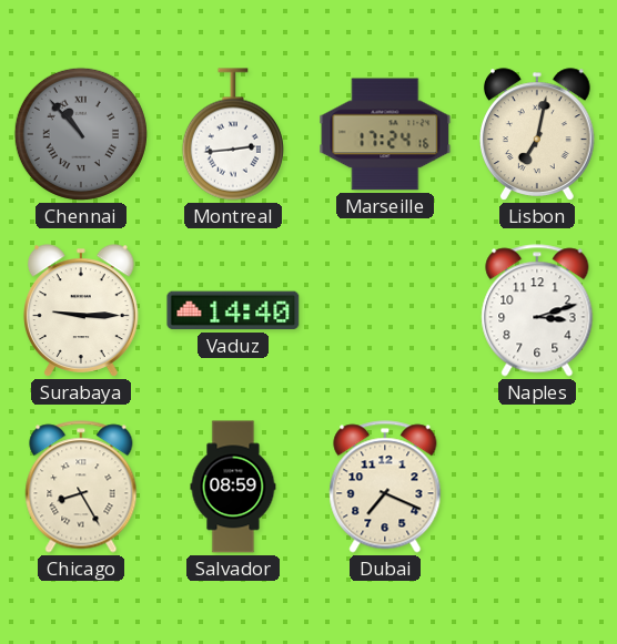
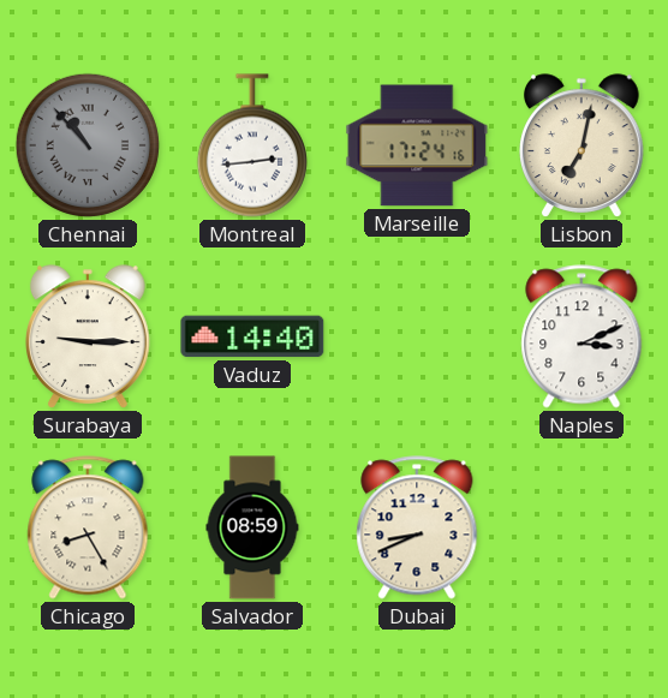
Naples: 3:12 -> 3:11 (581, 336)
Dubai: 7:19 -> 8:41 (417, 527)
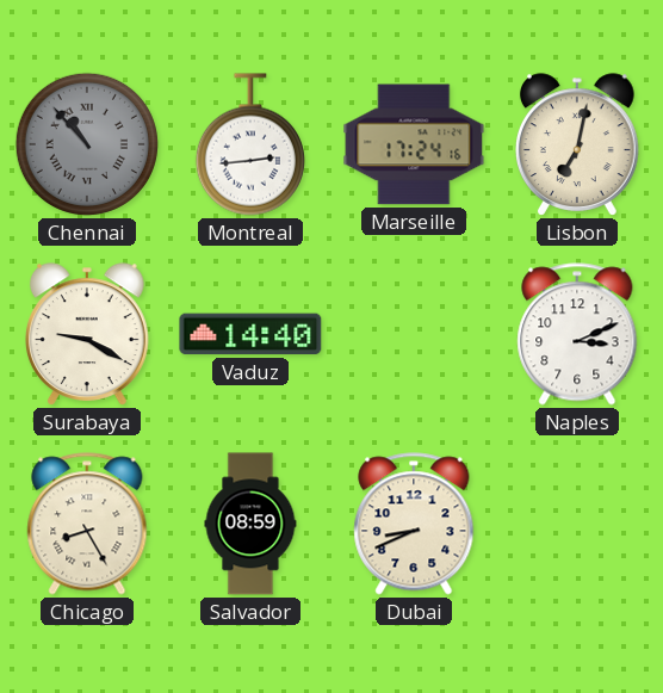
Surabaya: 9:15 -> 9:20 (88, 334)
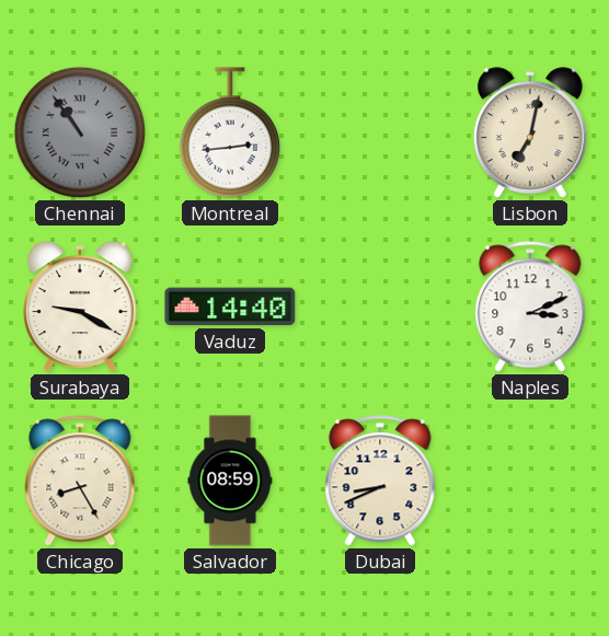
Chennai: 10:53 -> 10:54 (80, 132)
Marseille: 17:24 -> none (414, 144)
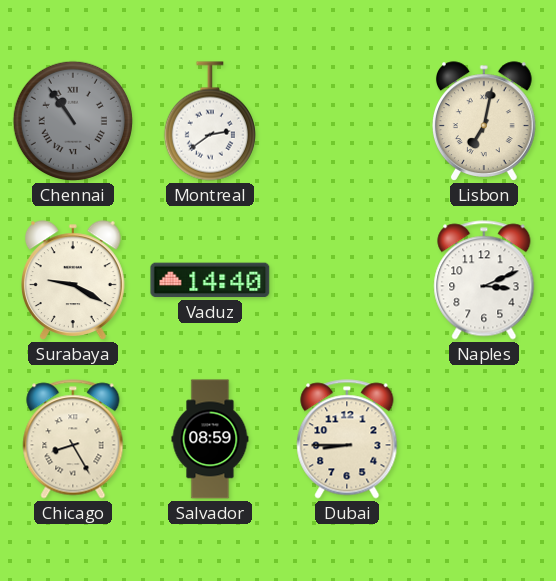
Montreal: 2:44 -> 2:39 (210, 121)
Dubai: 8:41 -> 8:45 (347, 439)
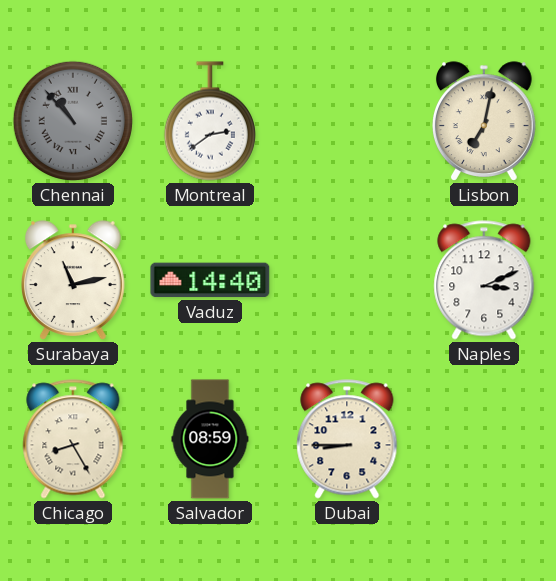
Chennai: 10:54 -> 10:53 (73, 121)
Surabaya: 9:20 -> 11:13 (74, 280)
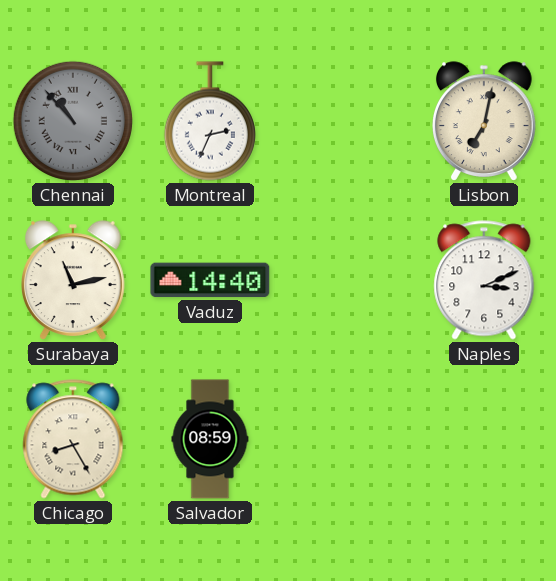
Montreal: 2:39 -> 2:34 (210, 121)
Dubai: 8:45 -> none (347, 439)
